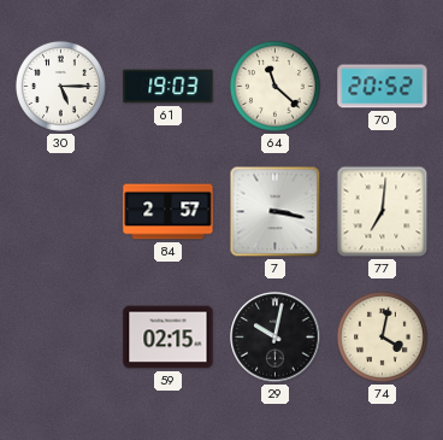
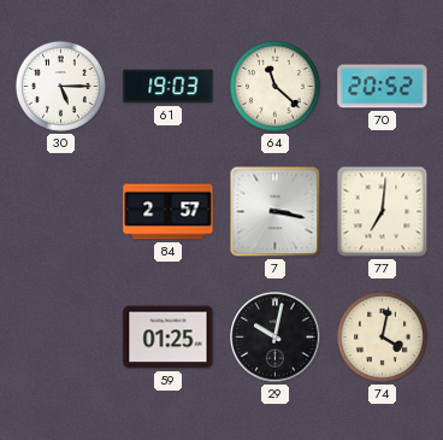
59: 02:15 -> 01:25 (169, 338)
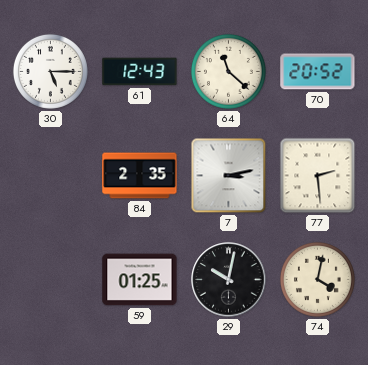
61: 19:03 -> 12:43 (140, 72)
84: 2:57 -> 2:35 (140, 176)
7: 3:17 -> 3:13 (229, 176)
77: 7:01 -> 2:29 (318, 176)
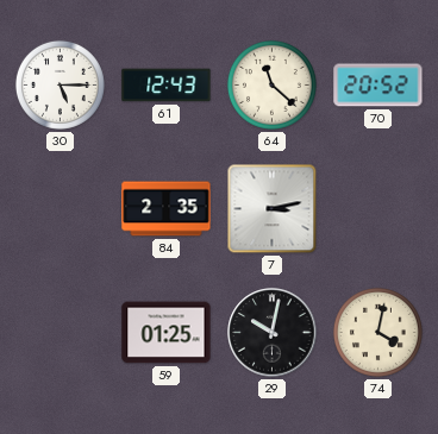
77: 2:29 -> none (318, 176)
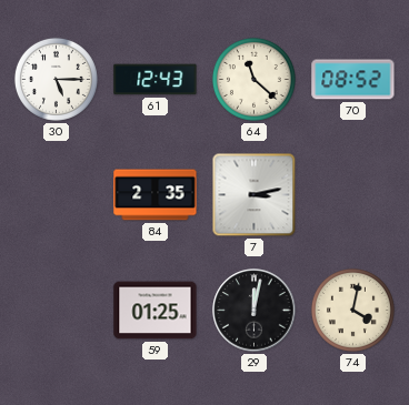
70: 20:52 -> 08:52 (353, 80)
29: 10:02 -> 12:02 (255, 311)
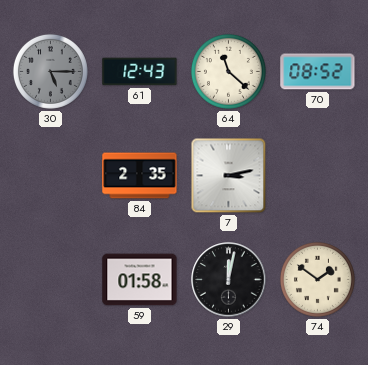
30 dial: white -> grey (50, 71)
59: 01:25 -> 01:58 (140, 280)
74: 4:02 -> 1:51 (317, 279)
